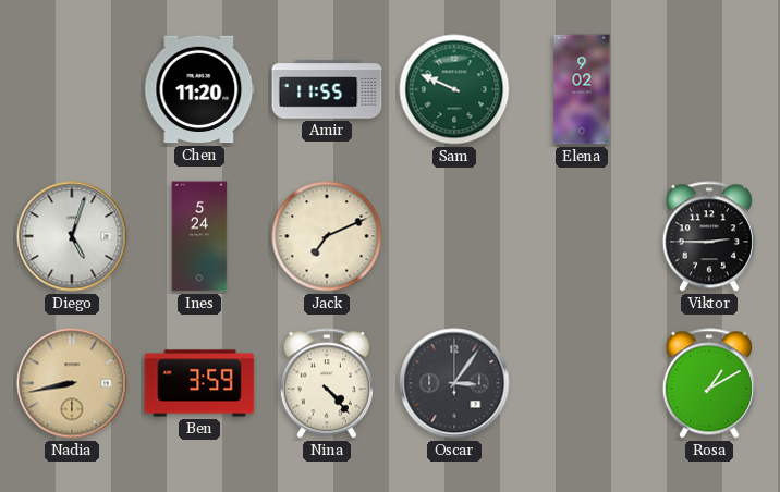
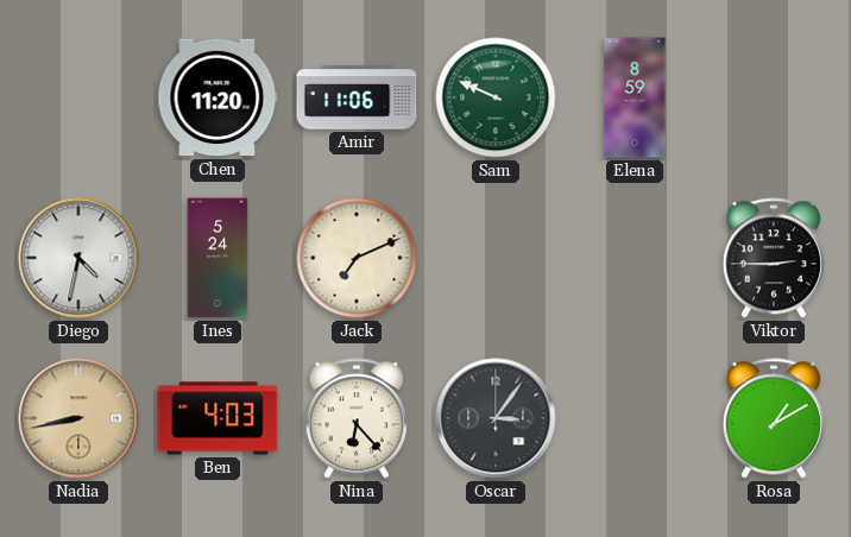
Amir: 11:55 -> 11:06 (357, 97)
Elena: 9:02 -> 8:59 (635, 97)
Diego: 5:03 -> 4:32 (78, 258)
Ben: 3:59 -> 4:03 (218, 418)
Nina: 4:23 -> 6:23 (357, 418)
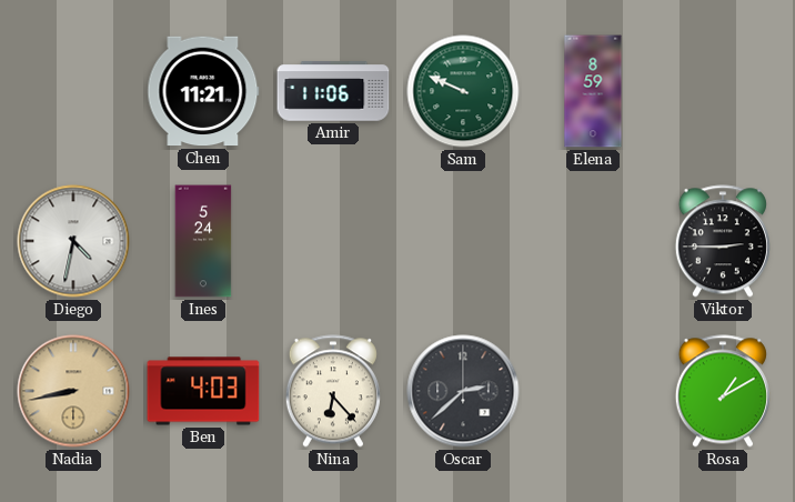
Chen: 11:20 -> 11:21 (203, 91)
Jack: 7:11 -> none (357, 258)
Oscar: 3:06 -> 2:38 (463, 391)
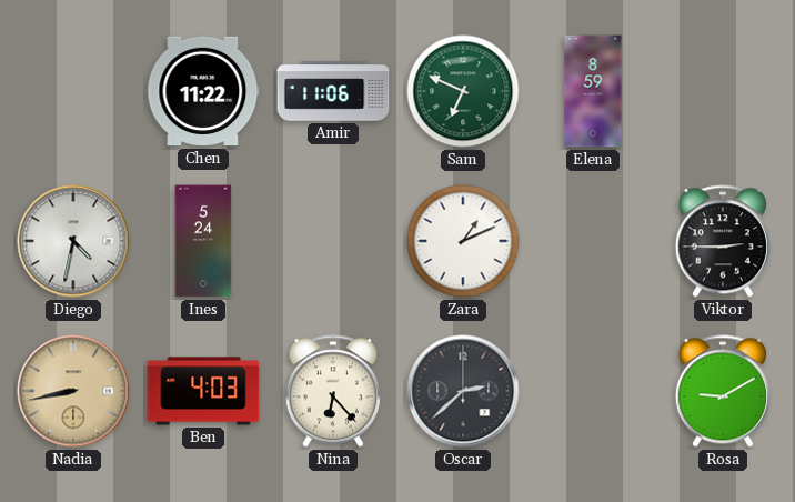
Chen: 11:21 -> 11:22 (203, 91)
Sam: 9:49 -> 6:49 (463, 91)
Zara: none -> 1:11 (463, 241)
Rosa: 1:10 -> 9:10 (723, 391)
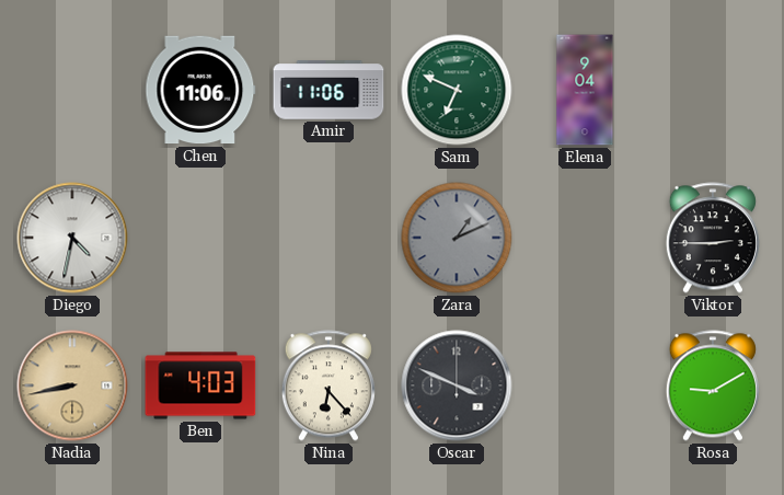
Chen: 11:22 -> 11:06 (200, 90)
Elena: 8:59 -> 9:04 (585, 90)
Ines: 5:24 -> none (203, 241)
Zara dial: white -> grey (457, 238)
Oscar: 2:38 -> 3:49 (457, 385)
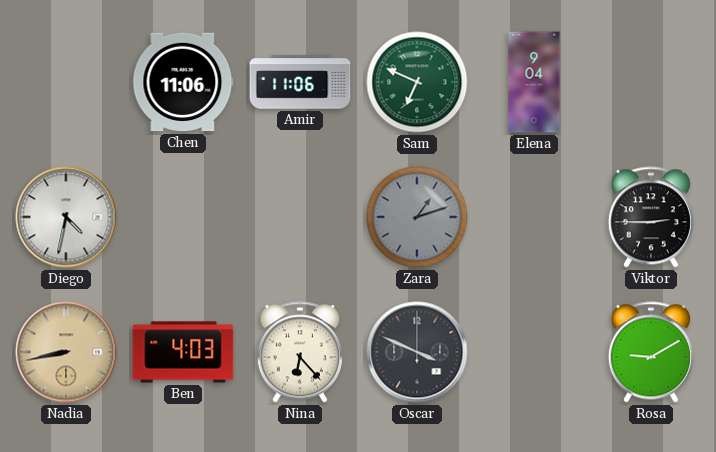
Zara: 1:11 -> 1:12 (417, 217)
